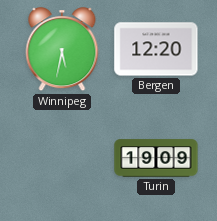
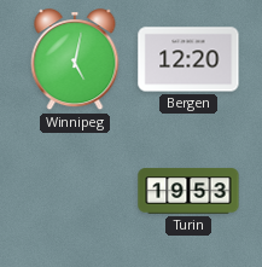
Winnipeg: 5:32 -> 5:02 (75, 60)
Turin: 19:09 -> 19:53 (188, 191)
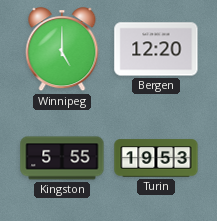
Winnipeg: 5:02 -> 5:00 (62, 50)
Kingston: none -> 5:55 (62, 158)
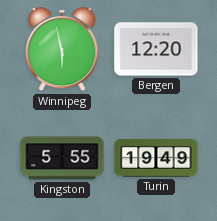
Winnipeg: 5:00 -> 5:58 (62, 50)
Turin: 19:53 -> 19:49 (156, 158)
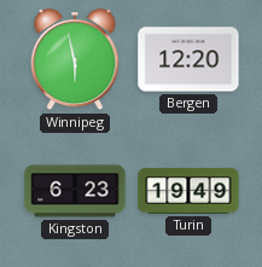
Kingston: 5:55 -> 6:23 (75, 191)
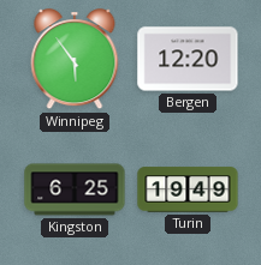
Winnipeg: 5:58 -> 5:54 (75, 60)
Kingston: 6:23 -> 6:25 (75, 189)
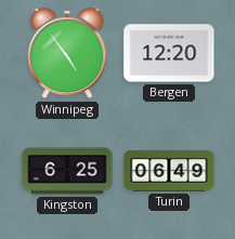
Winnipeg: 5:54 -> 4:54 (67, 54)
Turin: 19:49 -> 06:49 (169, 171)
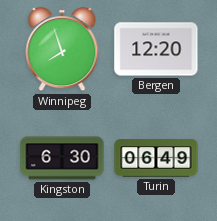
Winnipeg: 4:54 -> 7:57 (62, 50)
Kingston: 6:25 -> 6:30 (62, 158)
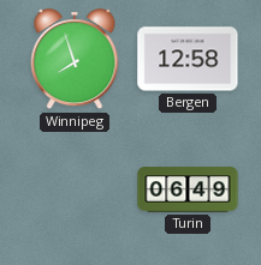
Bergen: 12:20 -> 12:58 (188, 59)
Kingston: 6:30 -> none (62, 158)
